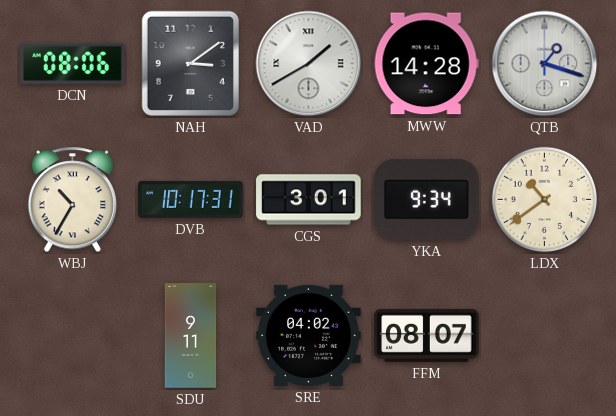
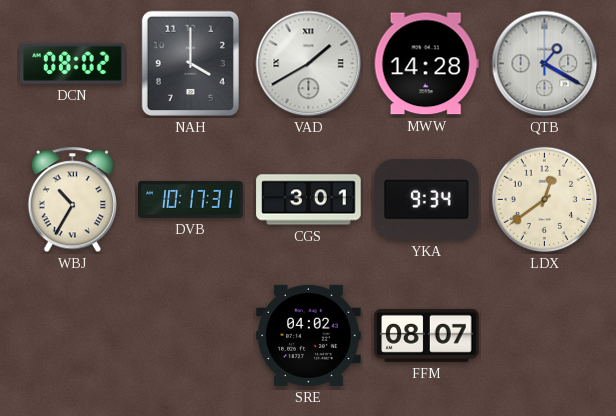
DCN: 08:06 -> 08:02 (73, 63)
NAH: 3:09 -> 4:00 (190, 64)
QTB: 1:18 -> 1:20 (545, 64)
LDX: 10:39 -> 12:39 (544, 199)
SDU: 9:11 -> none (191, 336)
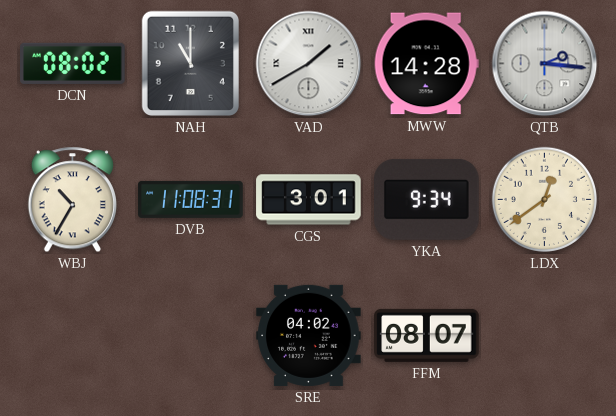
NAH: 4:00 -> 11:00 (190, 64)
QTB: 1:20 -> 2:16 (545, 64)
DVB: 10:17 -> 11:08 (191, 199)
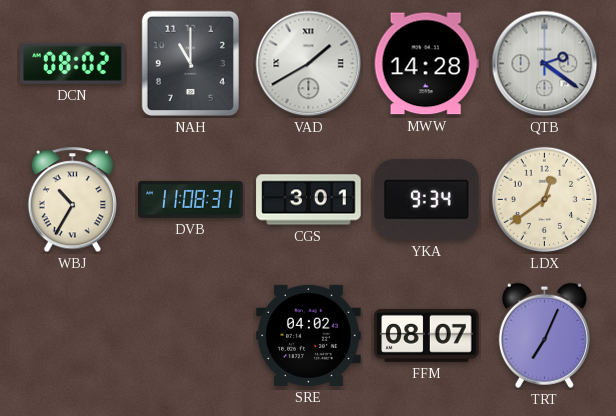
QTB: 2:16 -> 2:21 (545, 64)
TRT: none -> 7:04 (544, 335)
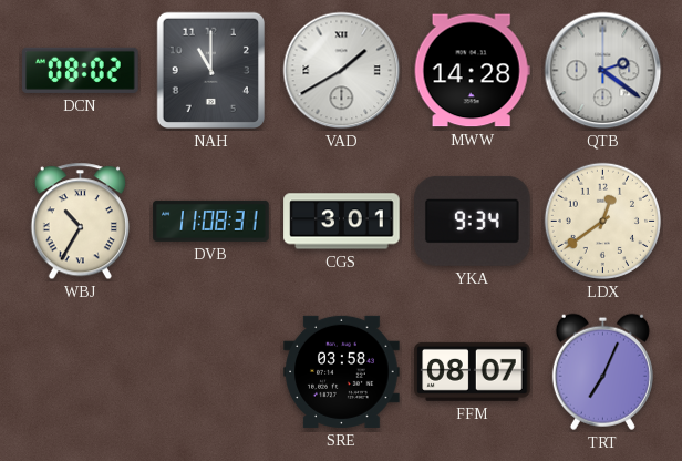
SRE: 04:02 -> 03:58 (342, 371)
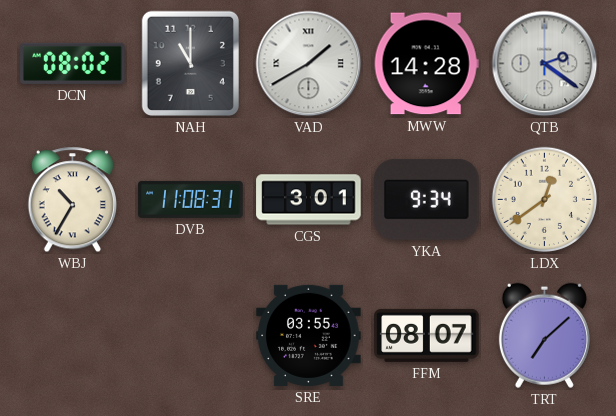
SRE: 03:58 -> 03:55 (309, 335)
TRT: 7:04 -> 7:08 (544, 335)
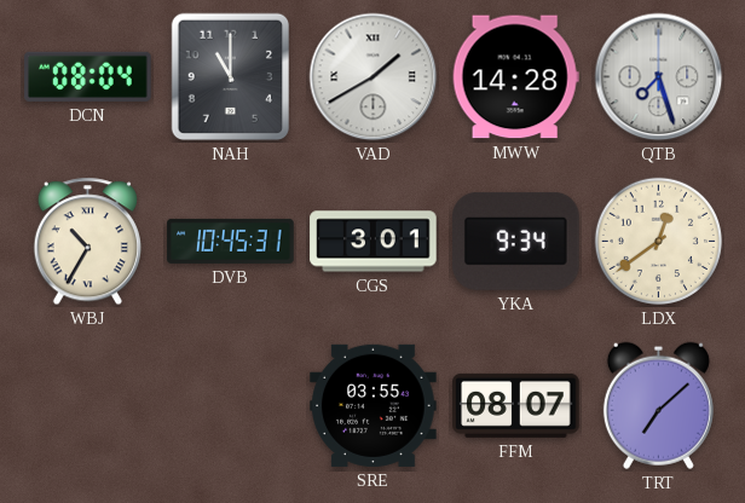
DCN: 08:02 -> 08:04 (88, 76)
QTB: 2:21 -> 7:27 (659, 77)
DVB: 11:08 -> 10:45 (231, 241)
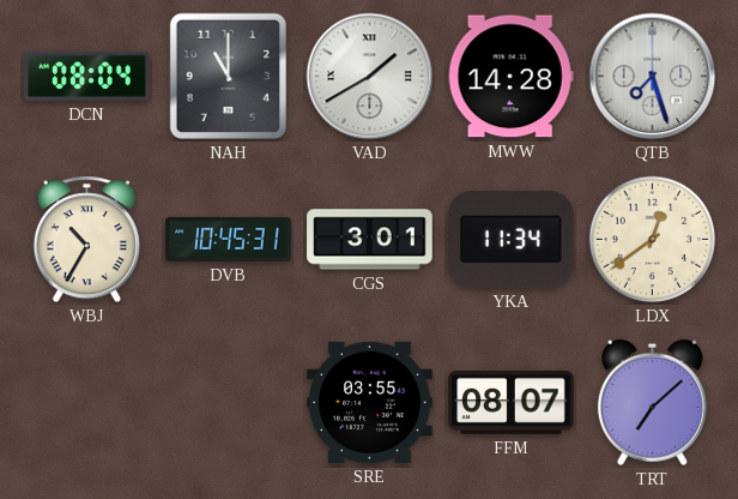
YKA: 9:34 -> 11:34 (512, 239)
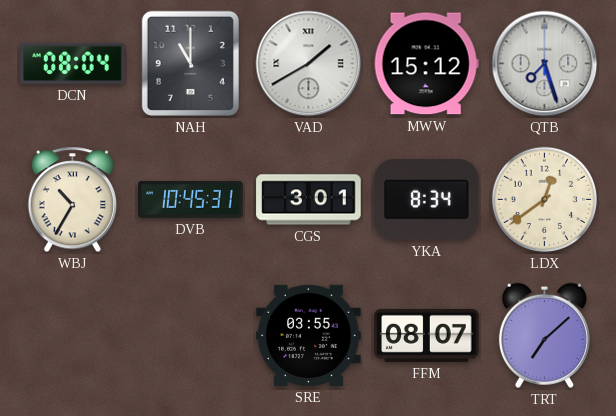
MWW: 14:28 -> 15:12 (426, 64)
YKA: 11:34 -> 8:34 (427, 199)
